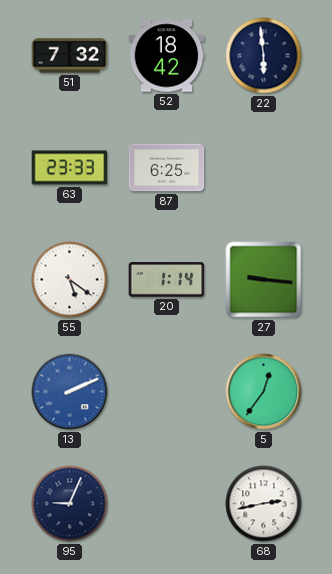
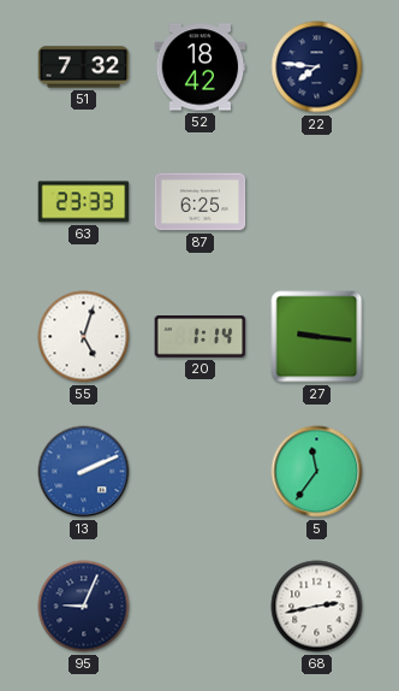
22: 5:59 -> 7:46 (317, 67)
55: 5:21 -> 5:03 (84, 337)
5: 12:36 -> 11:36 (317, 472)
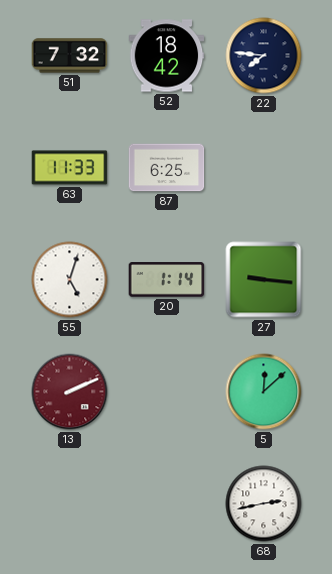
63: 23:33 -> 11:33 (70, 168)
13 dial: blue -> burgundy (70, 392)
5: 11:36 -> 12:08 (264, 392)
95: 9:04 -> none (84, 607)
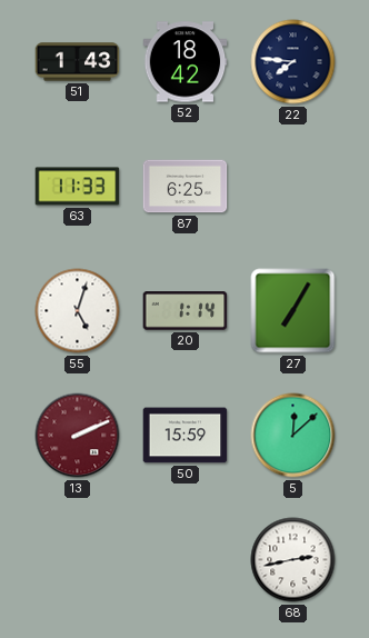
51: 7:32 -> 1:43 (78, 62)
27: 9:16 -> 7:05 (293, 311)
50: none -> 15:59 (186, 436)
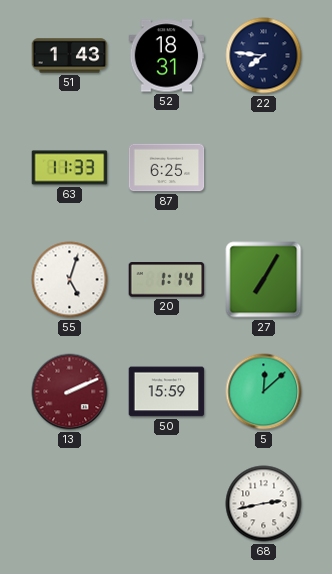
52: 18:42 -> 18:31 (167, 56)
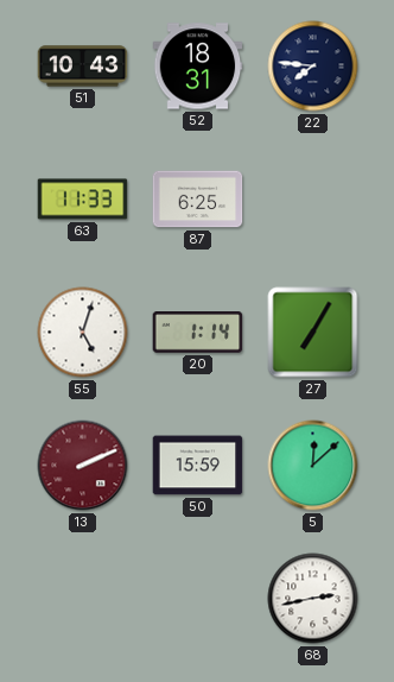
51: 1:43 -> 10:43 (83, 67)
